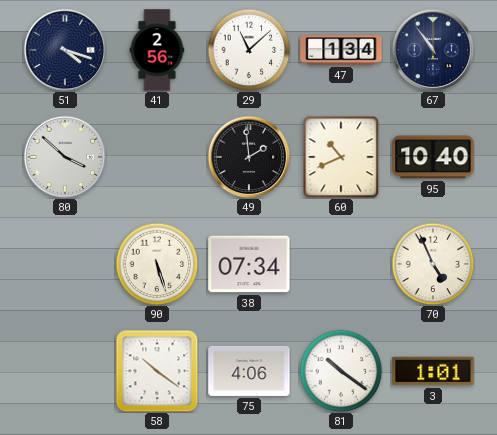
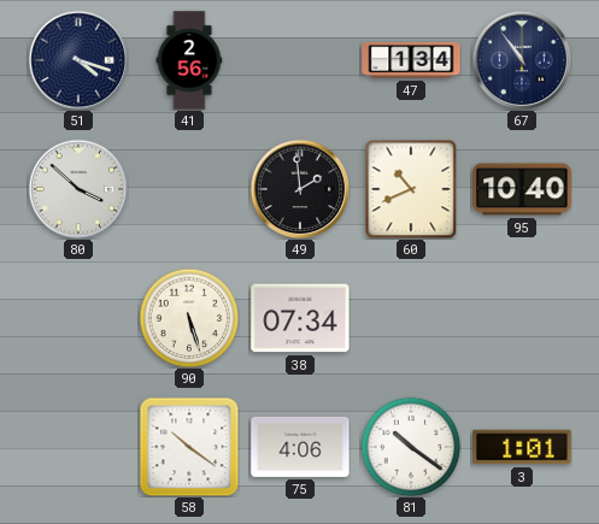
29: 11:08 -> none (249, 50)
70: 4:56 -> none (433, 264)
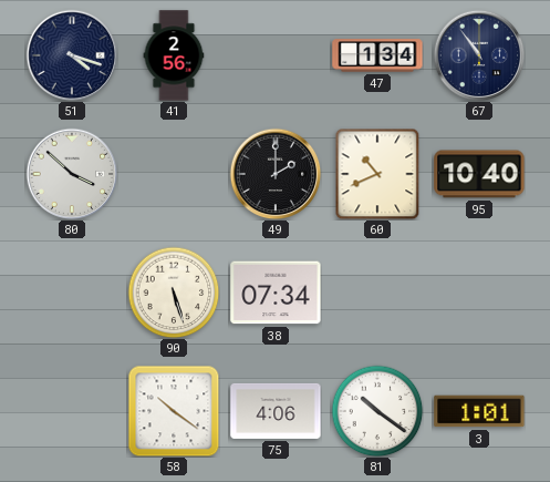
49: 1:59 -> 2:00 (276, 174)
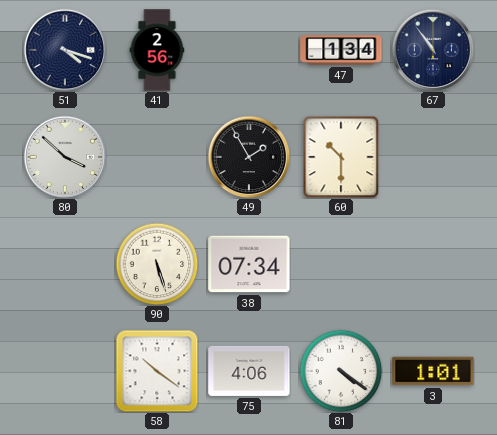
49: 2:00 -> 1:55 (249, 157)
60: 10:41 -> 10:30 (341, 157)
95: 10:40 -> none (479, 174)
81: 10:21 -> 4:21 (341, 371)
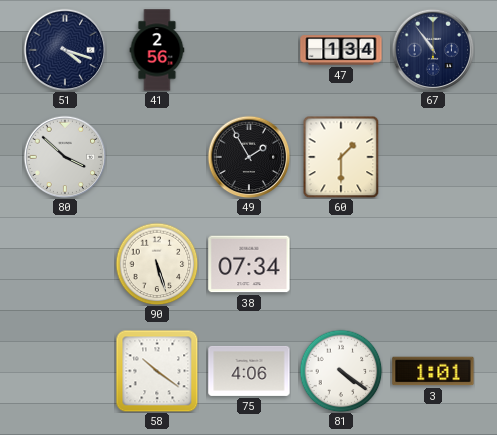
60: 10:30 -> 1:30 (341, 157)
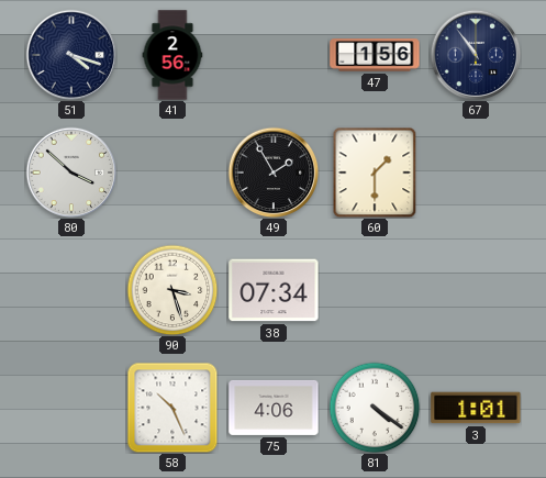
47: 1:34 -> 1:56 (375, 55)
90: 5:27 -> 3:27 (172, 290)
58: 10:21 -> 10:26 (172, 408)
